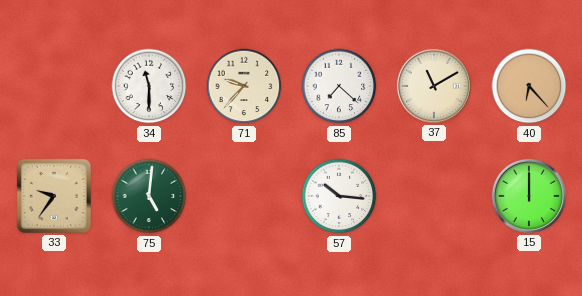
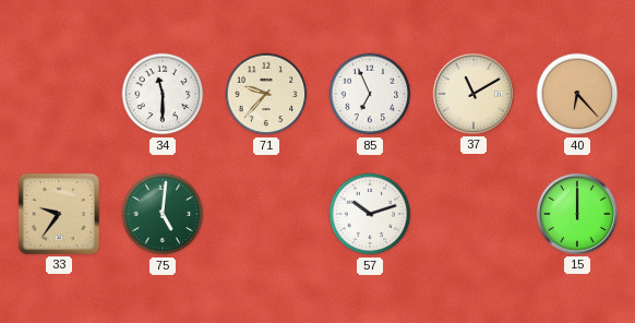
85: 7:22 -> 6:56 (370, 94)
57: 10:16 -> 10:12 (370, 214)
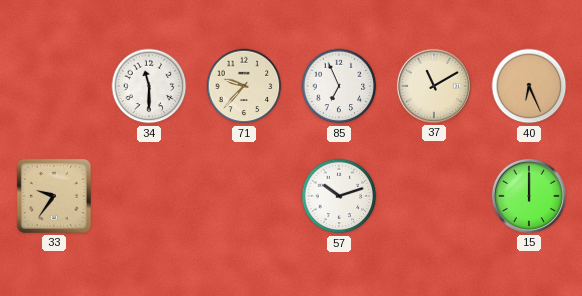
40: 6:23 -> 6:26 (529, 86)
75: 5:01 -> none (163, 214)
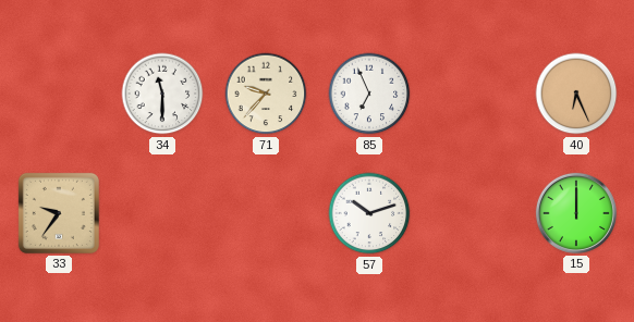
37: 11:10 -> none (434, 86)
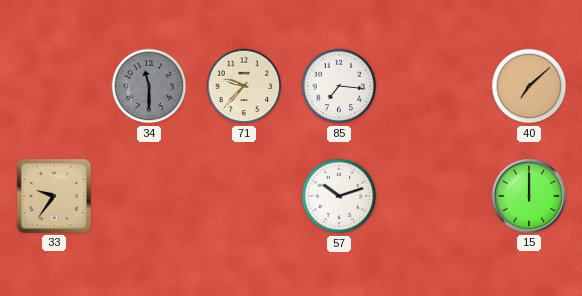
34 dial: white -> grey (149, 86)
85: 6:56 -> 7:16 (339, 86)
40: 6:26 -> 7:08 (529, 86)
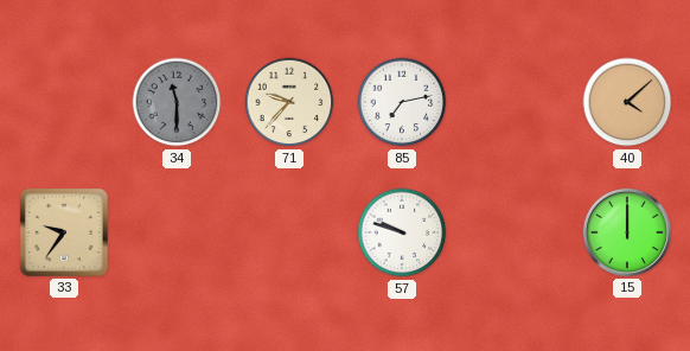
85: 7:16 -> 7:13 (402, 102)
40: 7:08 -> 4:08 (627, 102)
57: 10:12 -> 9:48 (402, 232)
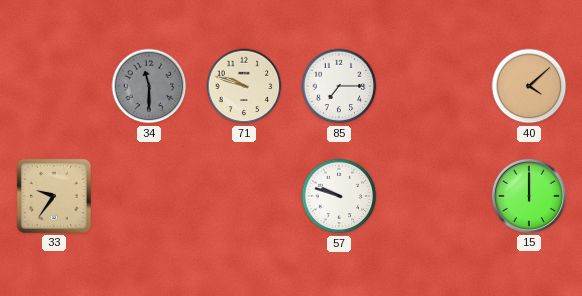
71: 9:37 -> 9:48 (244, 86)
85: 7:13 -> 7:15 (339, 86)
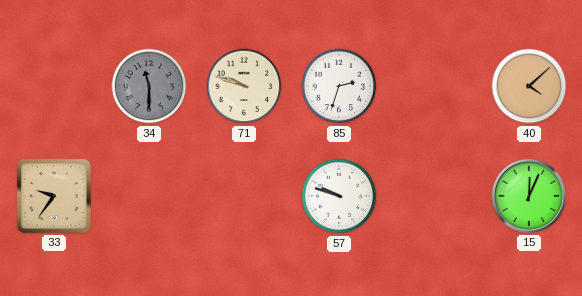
85: 7:15 -> 2:33 (339, 86)
15: 12:00 -> 12:04 (529, 196)
